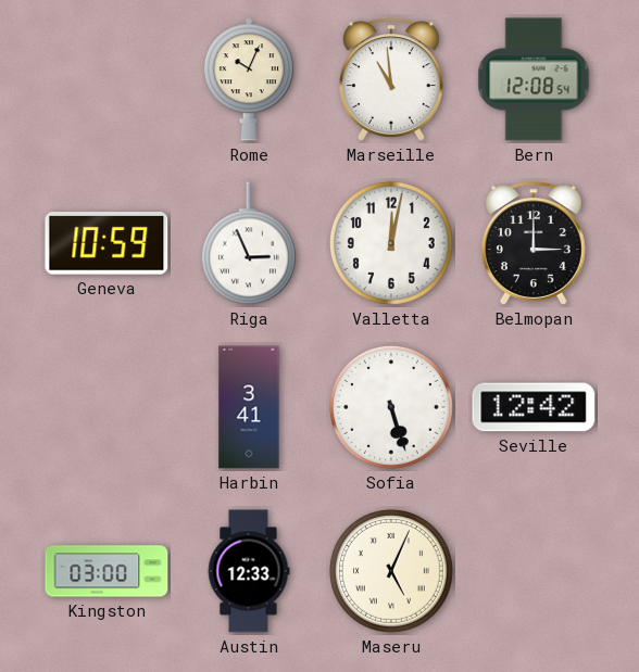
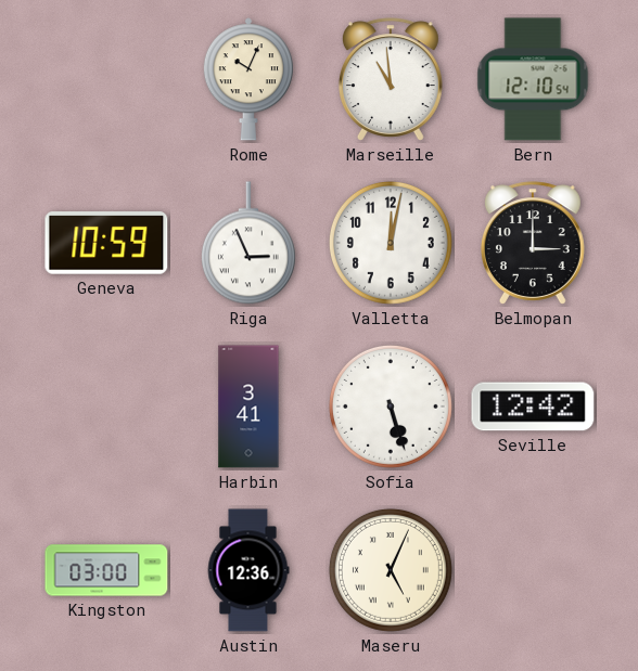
Bern: 12:08 -> 12:10 (533, 79)
Austin: 12:33 -> 12:36 (248, 570)
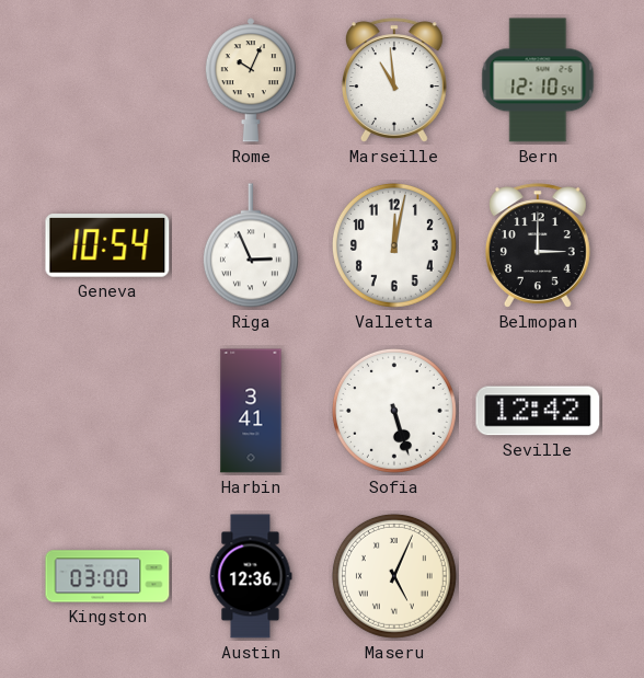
Geneva: 10:59 -> 10:54 (107, 245)
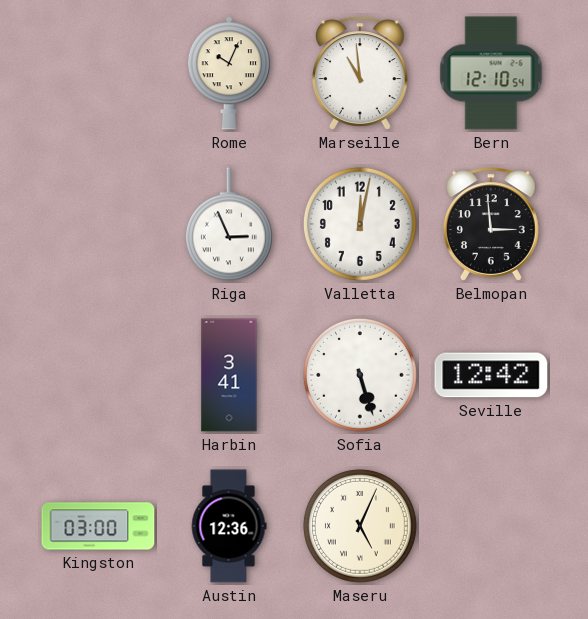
Geneva: 10:54 -> none (107, 245)
Belmopan: 3:00 -> 2:59 (491, 224)
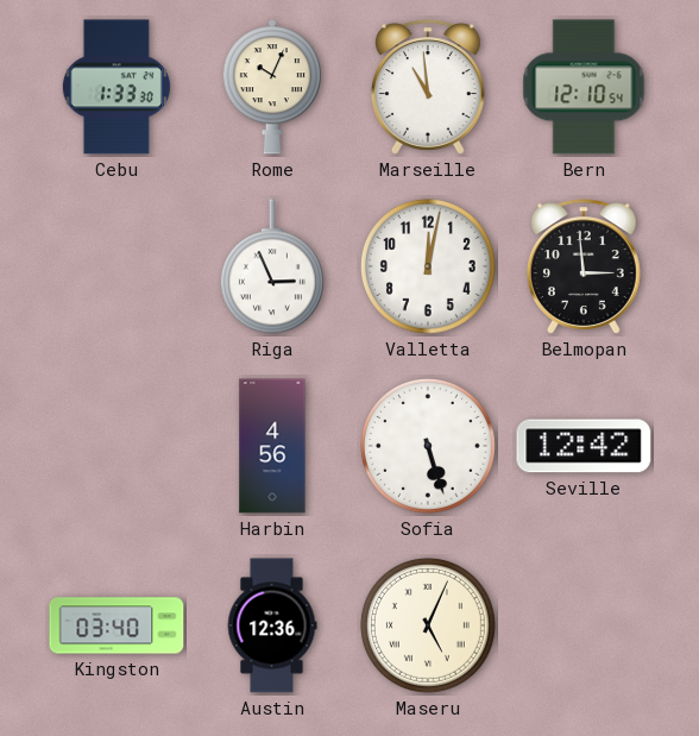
Cebu: none -> 1:33 (116, 87)
Harbin: 3:41 -> 4:56 (272, 446)
Kingston: 03:00 -> 03:40 (116, 625)
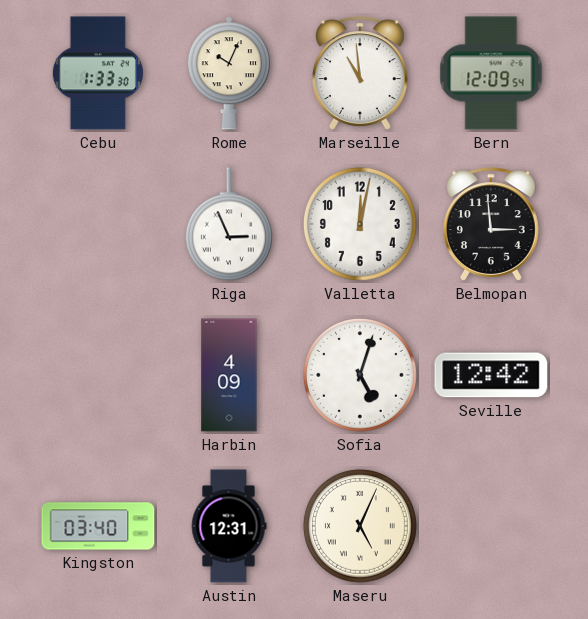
Bern: 12:10 -> 12:09 (491, 73)
Harbin: 4:56 -> 4:09 (229, 375)
Sofia: 5:27 -> 5:03 (360, 375)
Austin: 12:36 -> 12:31 (229, 526)
